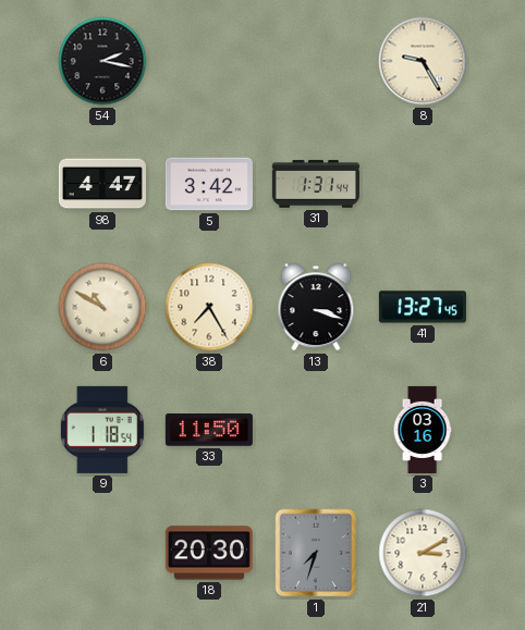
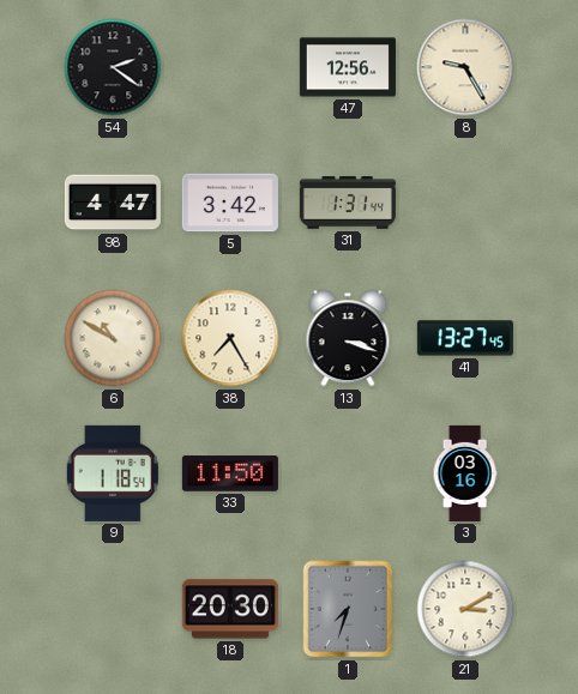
54: 2:17 -> 2:21 (113, 67)
47: none -> 12:56 (348, 67)
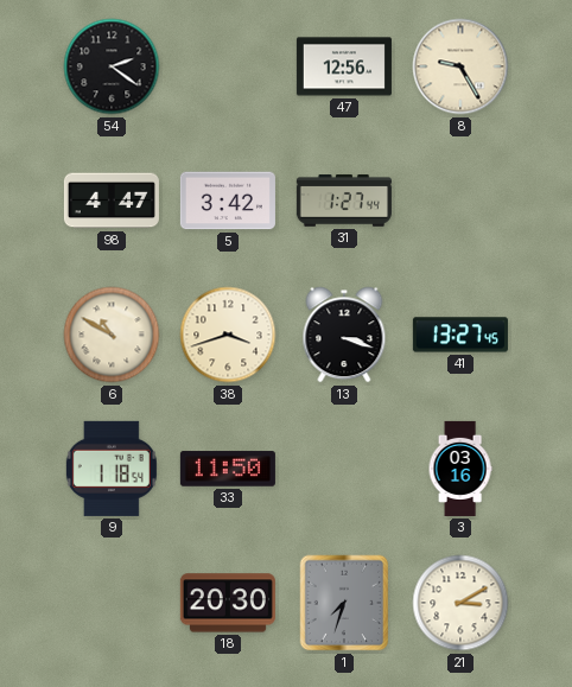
31: 1:31 -> 1:27 (344, 201)
38: 7:25 -> 3:42 (228, 335)
